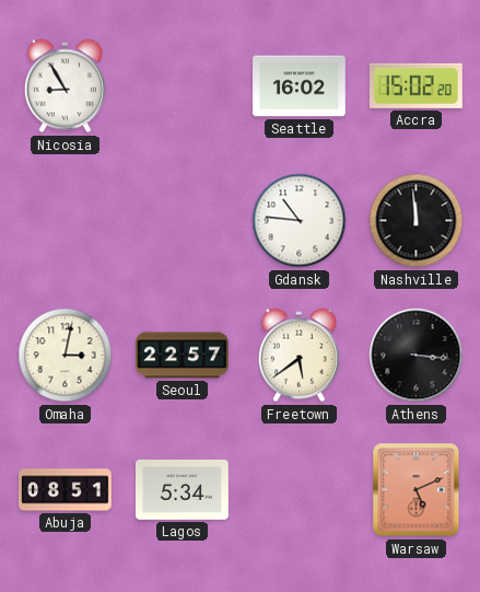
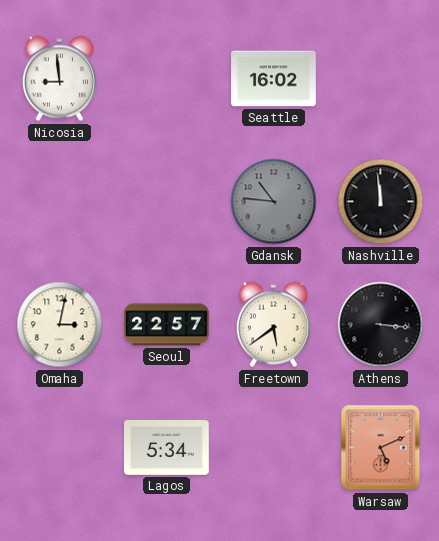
Nicosia: 8:55 -> 8:59 (59, 79)
Accra: 15:02 -> none (415, 85)
Gdansk dial: white -> grey (274, 202)
Abuja: 08:51 -> none (66, 490)
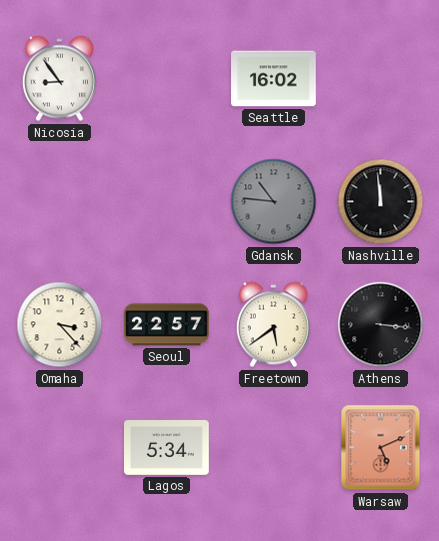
Nicosia: 8:59 -> 8:54 (59, 79)
Omaha: 3:02 -> 3:23 (60, 325)
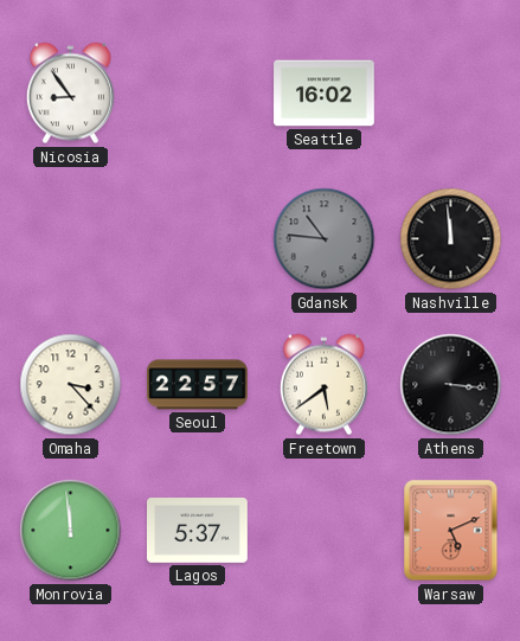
Monrovia: none -> 11:59 (71, 531)
Lagos: 5:34 -> 5:37 (198, 531)
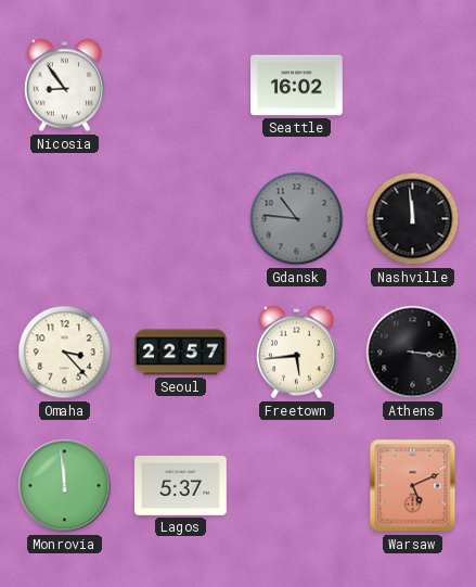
Freetown: 5:39 -> 5:44 (296, 353)
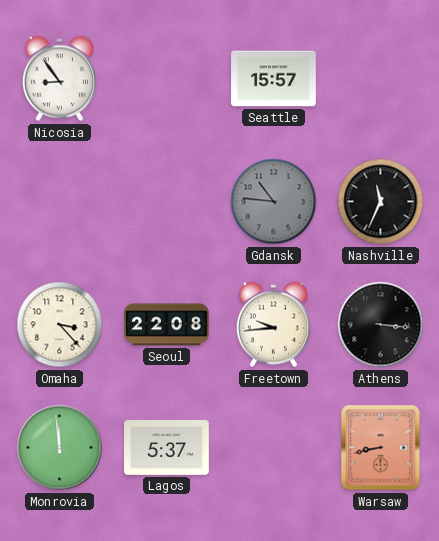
Seattle: 16:02 -> 15:57 (274, 79)
Nashville: 11:59 -> 11:34 (381, 202)
Seoul: 22:57 -> 22:08 (167, 325)
Freetown: 5:44 -> 9:44 (273, 325)
Warsaw: 5:11 -> 8:43 (381, 448)
